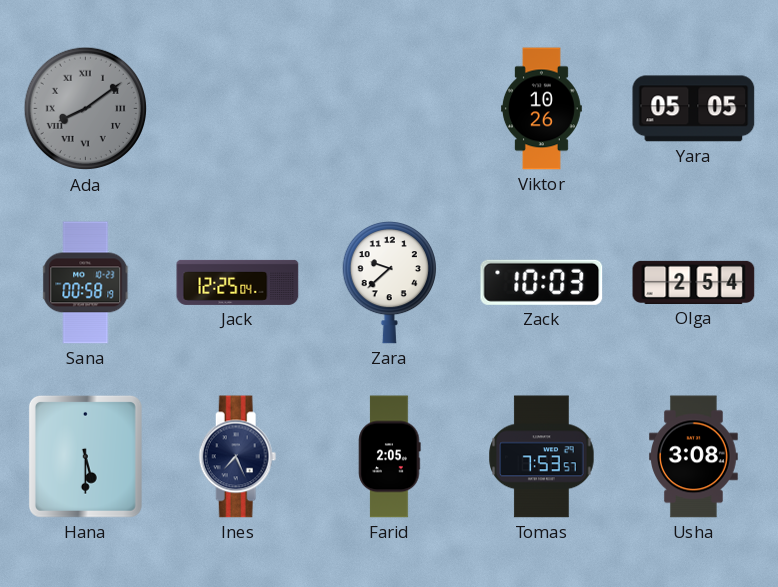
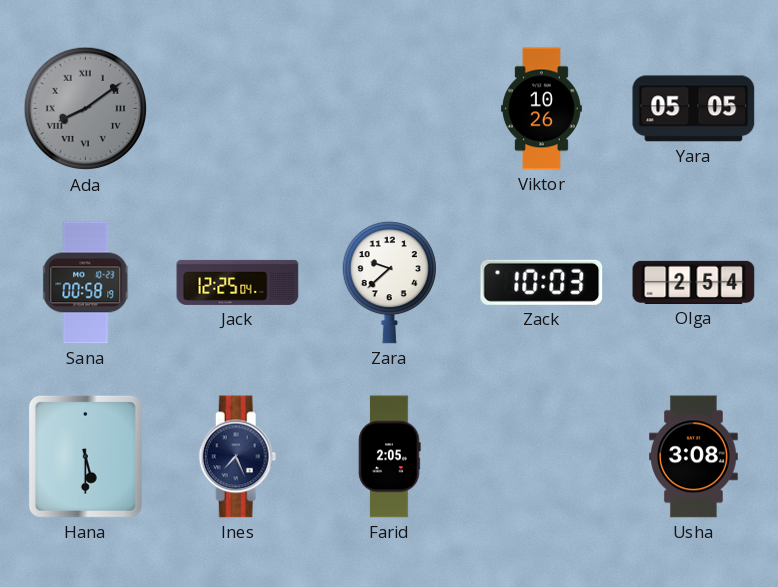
Tomas: 7:53 -> none (542, 457)
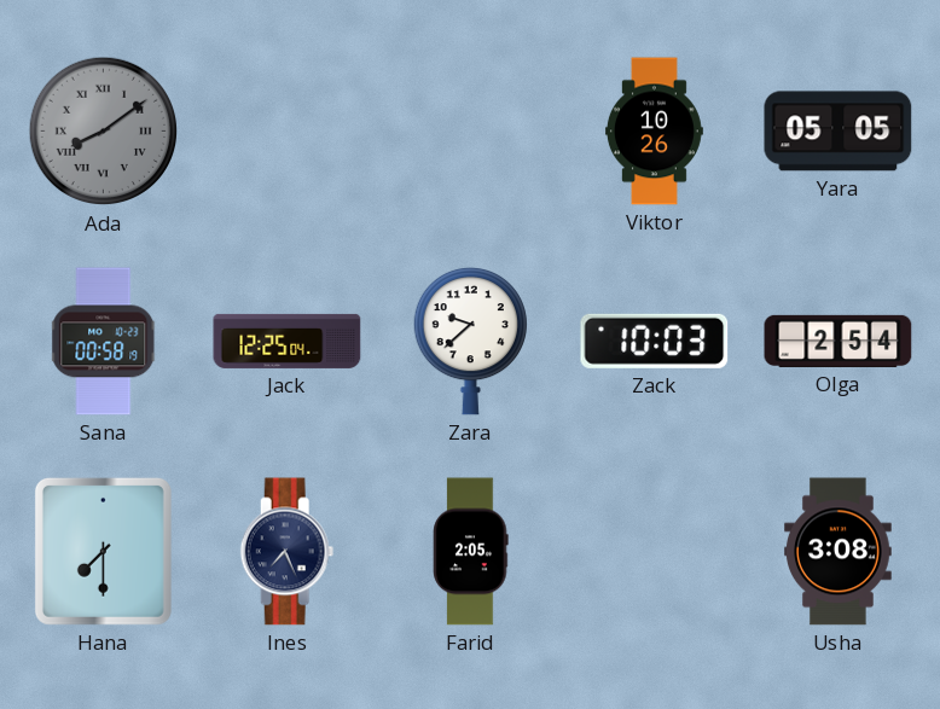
Hana: 5:30 -> 7:30 (103, 551)
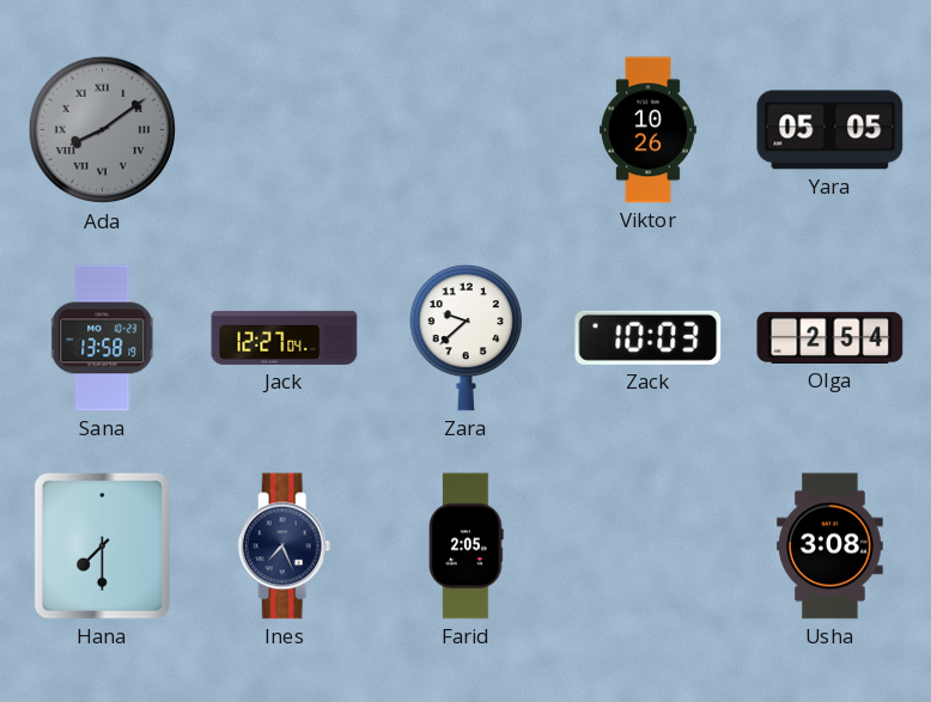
Sana: 00:58 -> 13:58 (103, 338)
Jack: 12:25 -> 12:27 (285, 337)
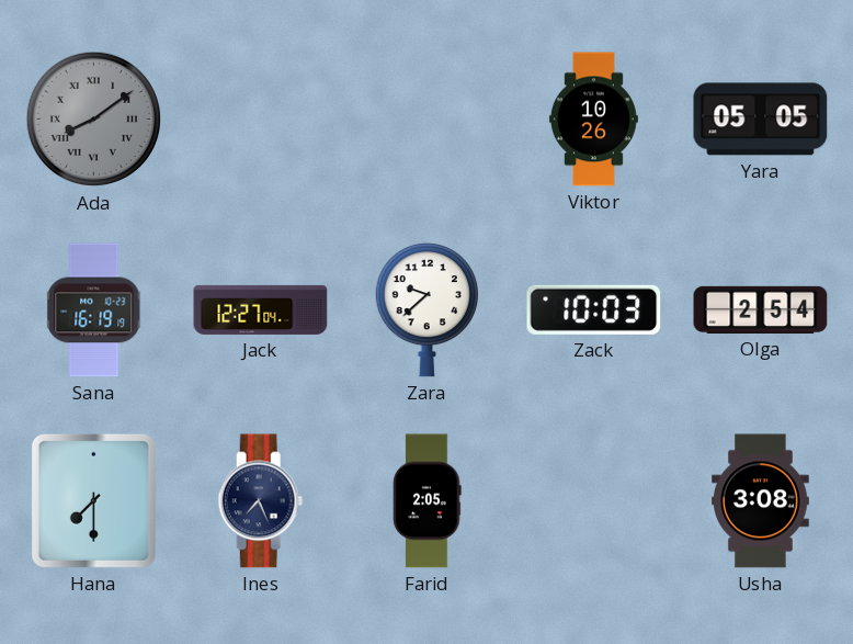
Sana: 13:58 -> 16:19 (94, 310)
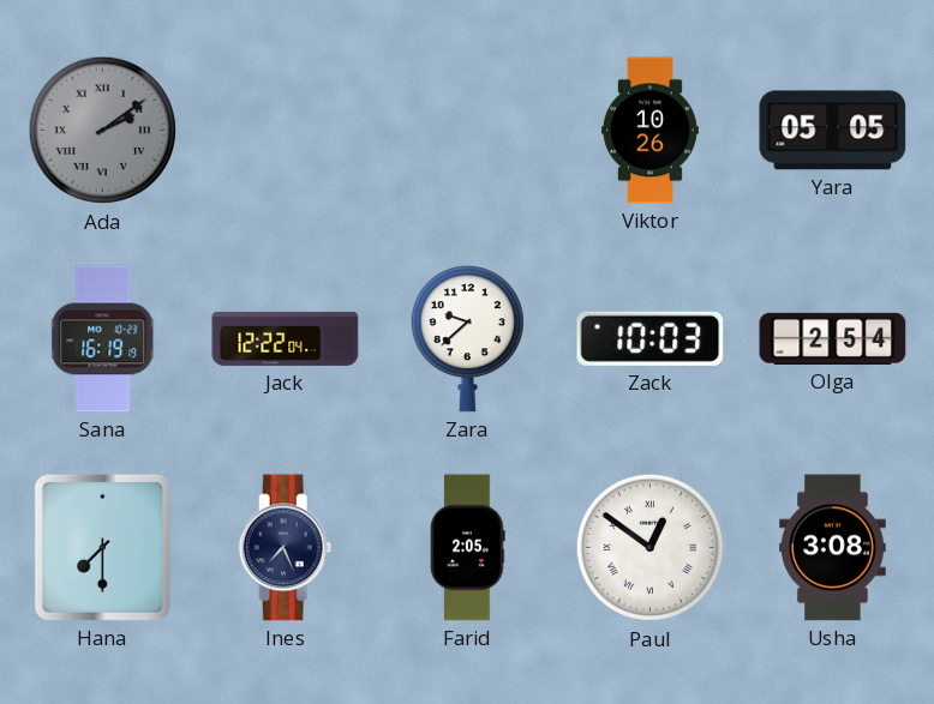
Ada: 8:09 -> 2:09 (103, 131)
Jack: 12:27 -> 12:22 (286, 338)
Paul: none -> 12:51 (651, 548)
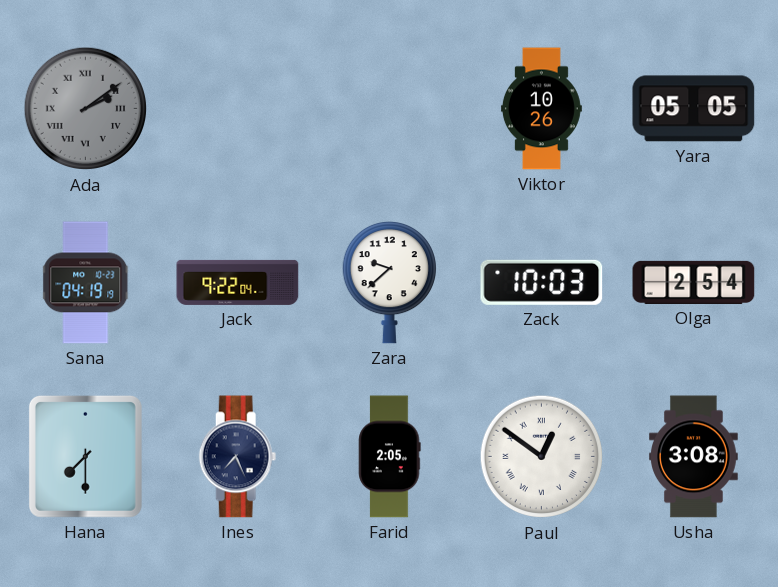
Sana: 16:19 -> 04:19 (86, 283)
Jack: 12:22 -> 9:22 (238, 282)
